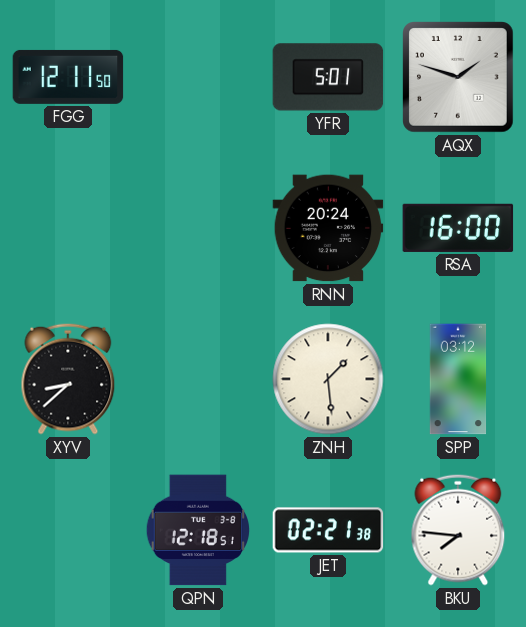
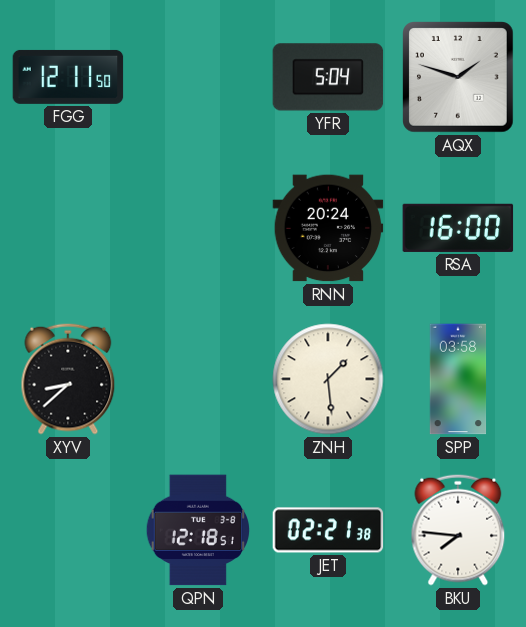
YFR: 5:01 -> 5:04 (328, 77)
SPP: 03:12 -> 03:58 (458, 379)
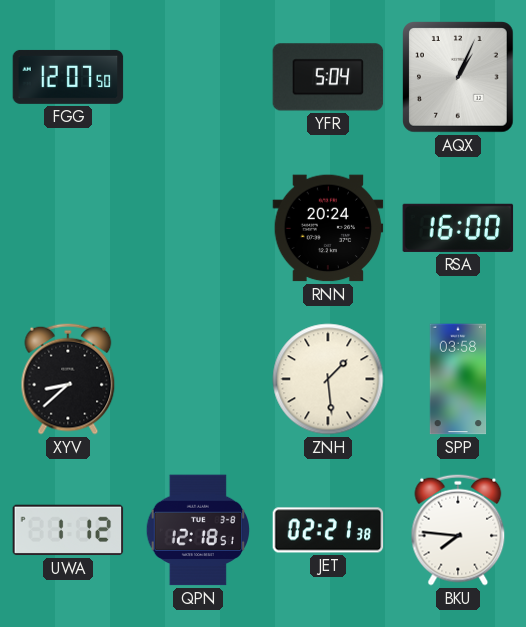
FGG: 12:11 -> 12:07 (68, 77)
AQX: 1:48 -> 1:04 (458, 77)
UWA: none -> 1:12 (68, 530)
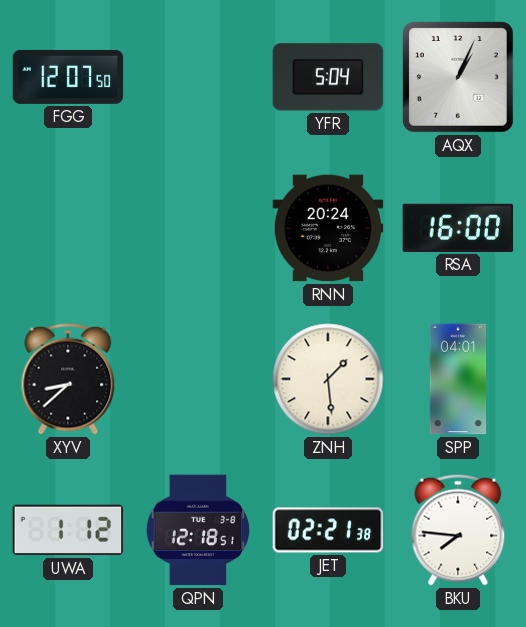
SPP: 03:58 -> 04:01 (458, 379)
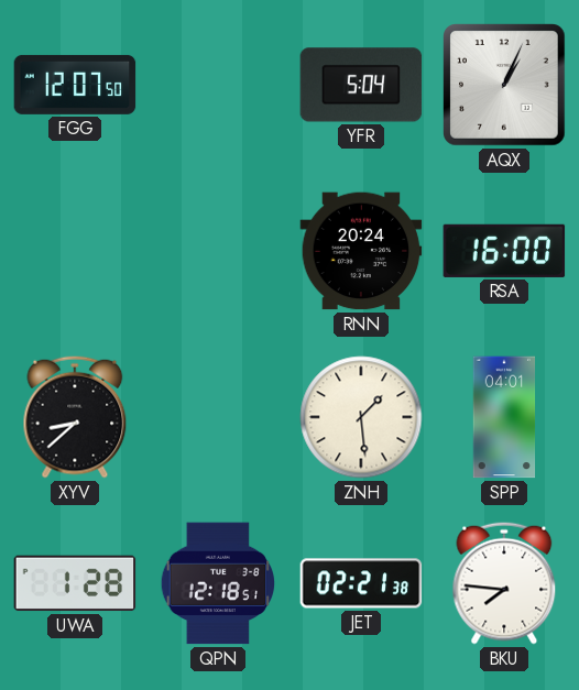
UWA: 1:12 -> 1:28 (75, 583)
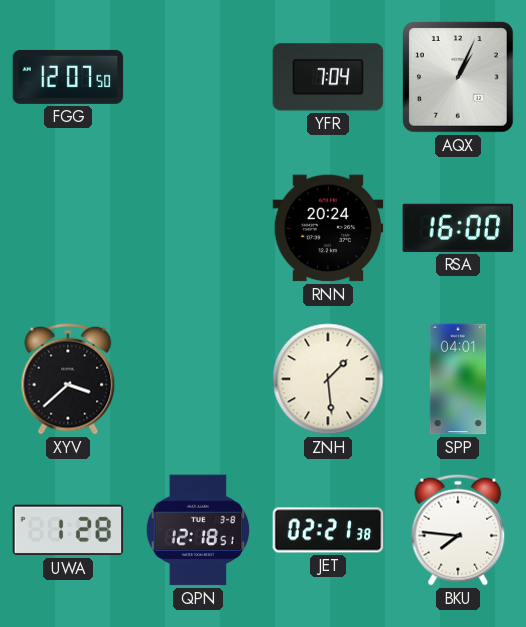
YFR: 5:04 -> 7:04 (328, 77)
XYV: 8:38 -> 3:38 (68, 379)
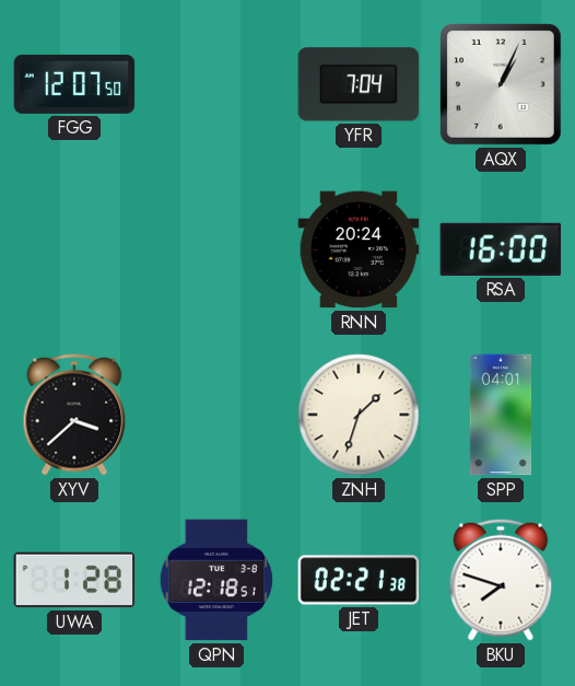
ZNH: 1:29 -> 1:33 (359, 415)
BKU: 7:46 -> 7:48 (501, 580)
